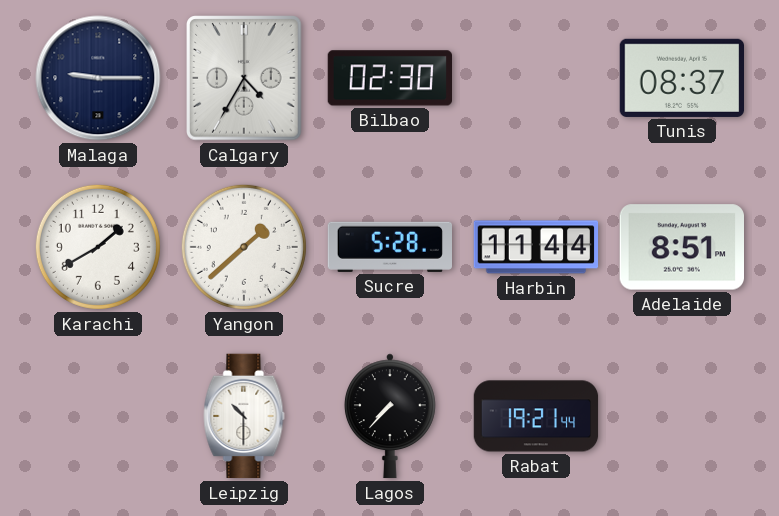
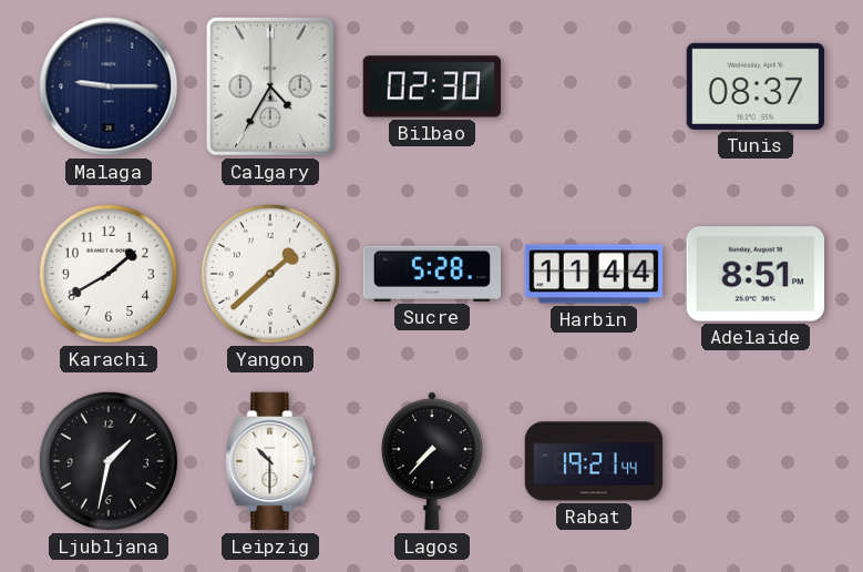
Ljubljana: none -> 1:32 (109, 461)
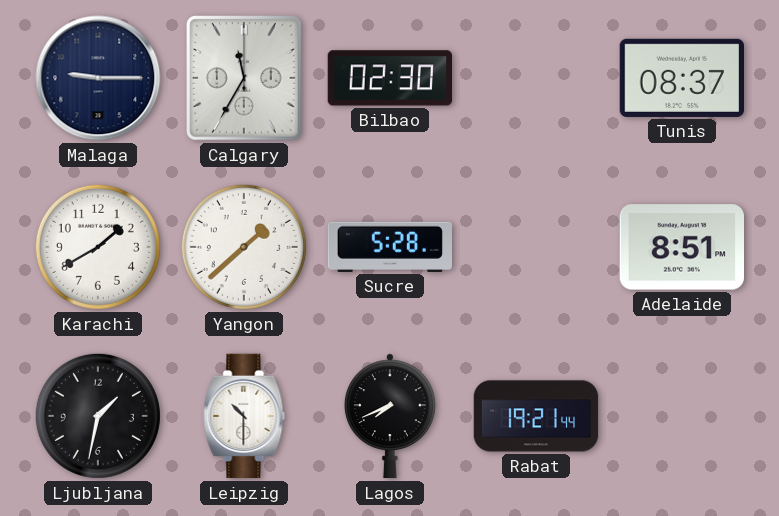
Calgary: 4:35 -> 11:35 (244, 78)
Harbin: 11:44 -> none (594, 274)
Lagos: 7:37 -> 7:41 (390, 416)
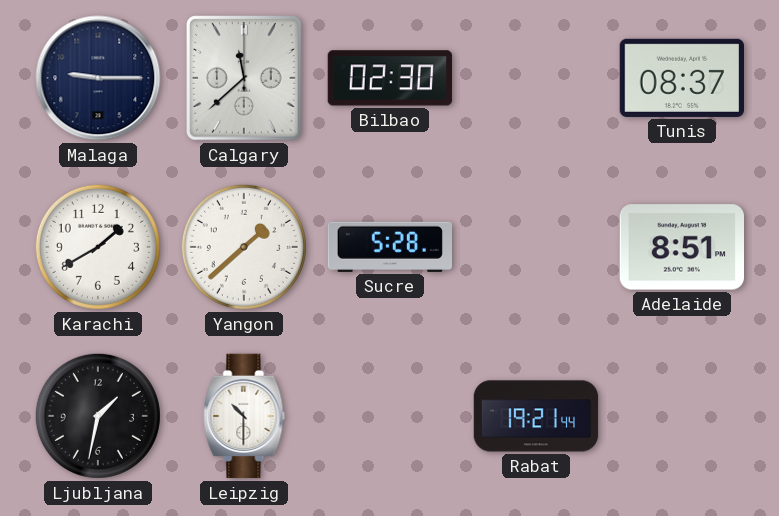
Calgary: 11:35 -> 11:38 (244, 78)
Lagos: 7:41 -> none (390, 416)
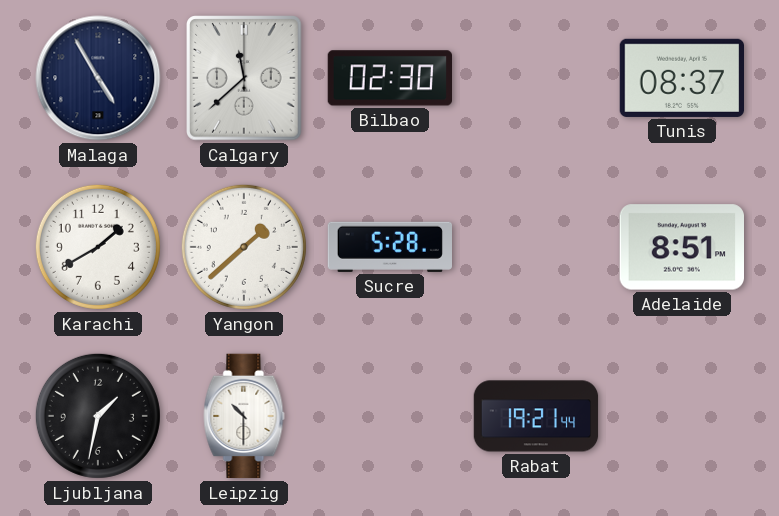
Malaga: 9:15 -> 4:55 (98, 78)
